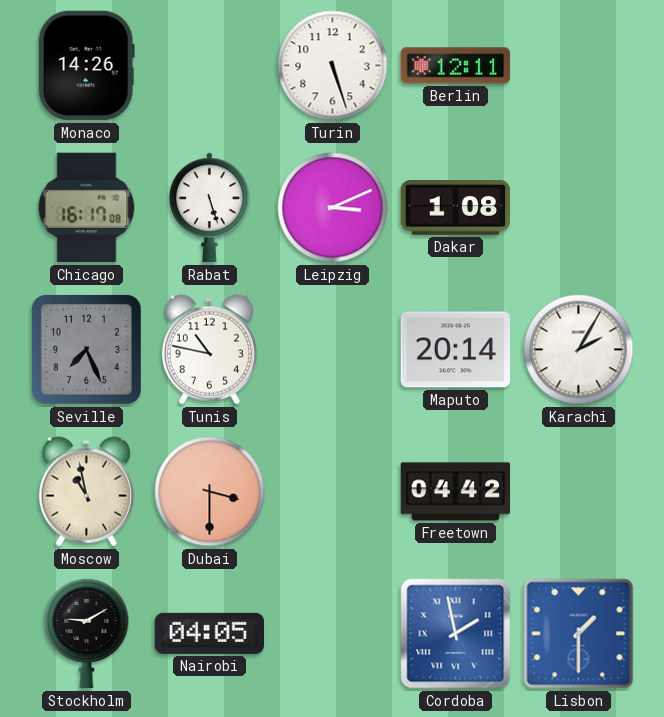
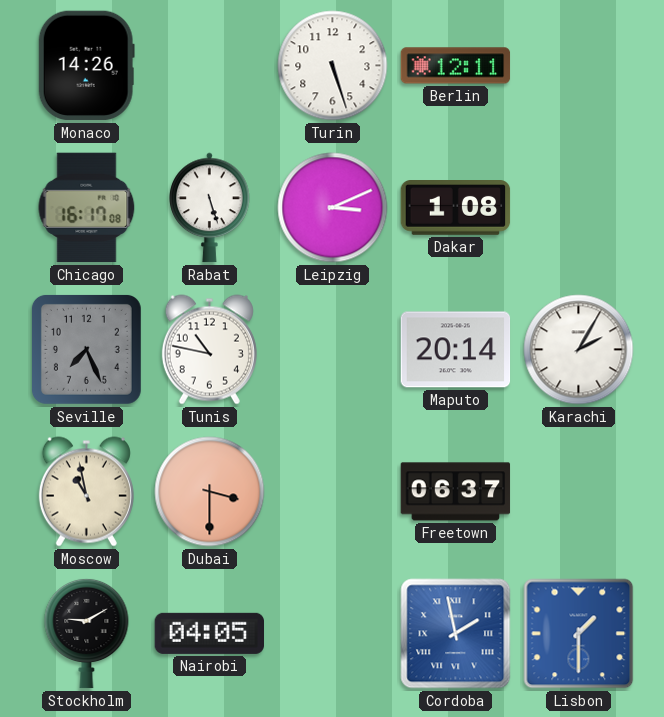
Freetown: 04:42 -> 06:37 (456, 492)
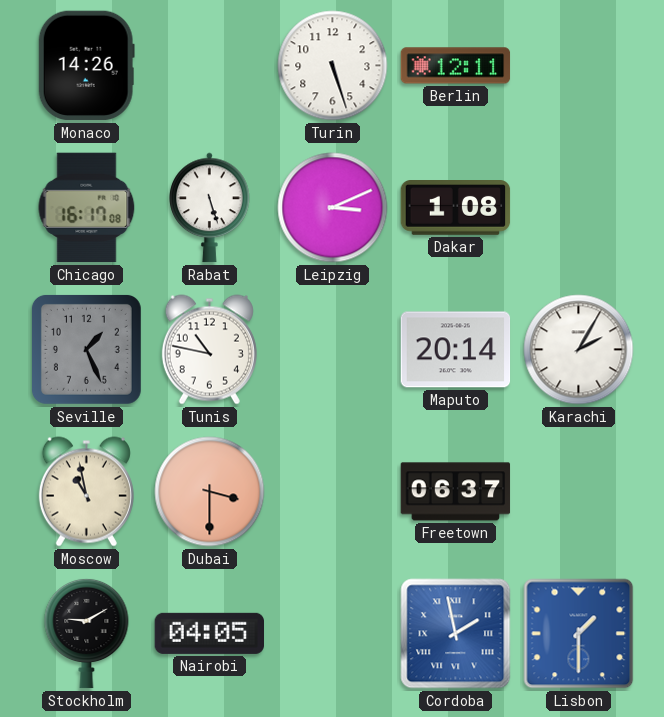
Seville: 7:26 -> 1:26 (86, 349)
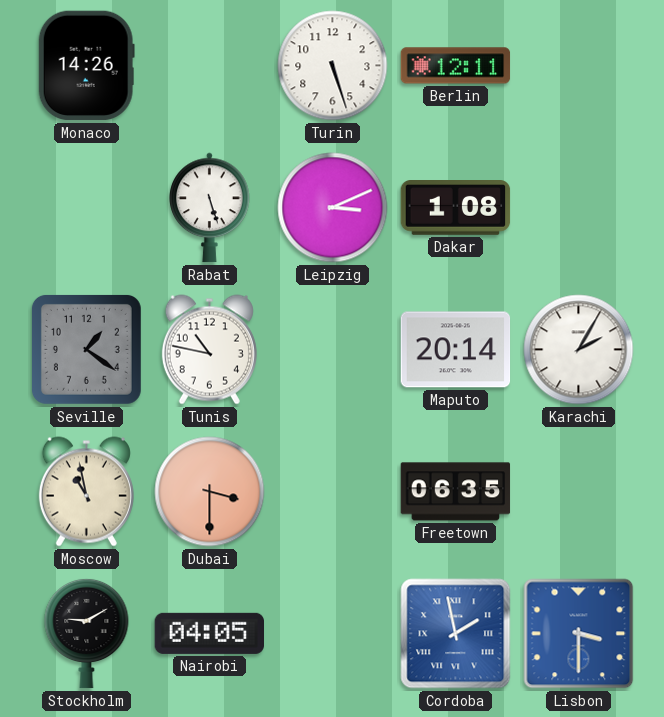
Chicago: 16:17 -> none (87, 208)
Seville: 1:26 -> 1:21 (86, 349)
Freetown: 06:37 -> 06:35 (456, 492)
Lisbon: 1:30 -> 3:30 (579, 634)
